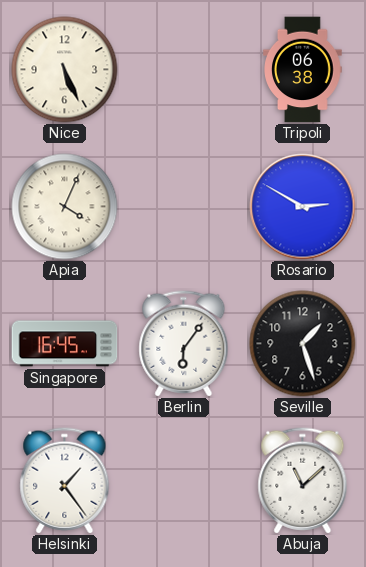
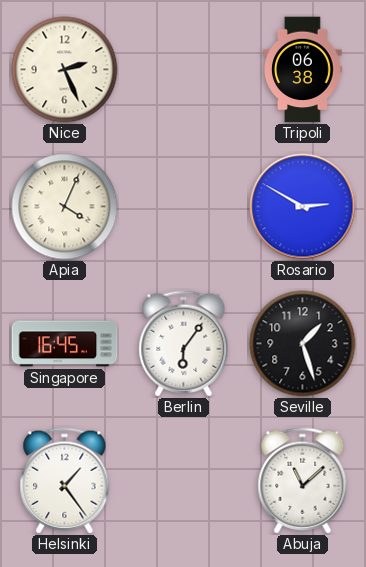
Nice: 5:26 -> 2:26 (65, 70)
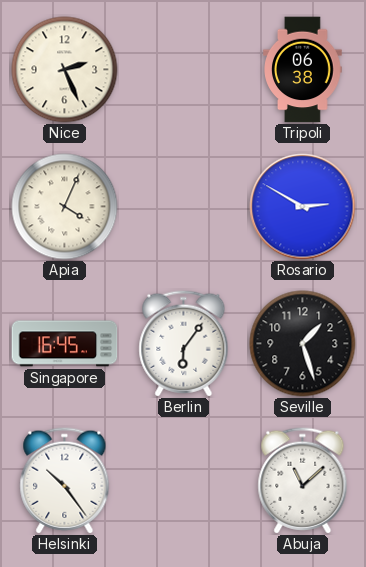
Helsinki: 1:24 -> 10:24 (65, 481)
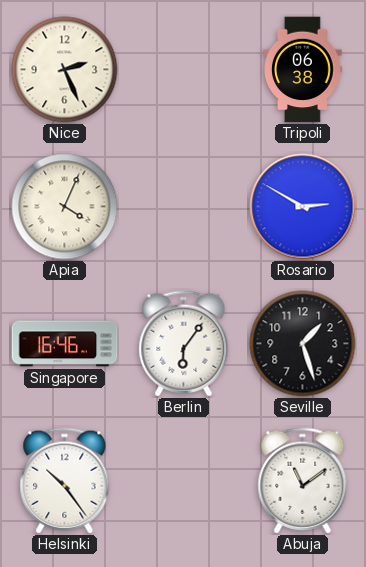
Singapore: 16:45 -> 16:46 (65, 344)
Abuja: 11:08 -> 11:09 (303, 481)
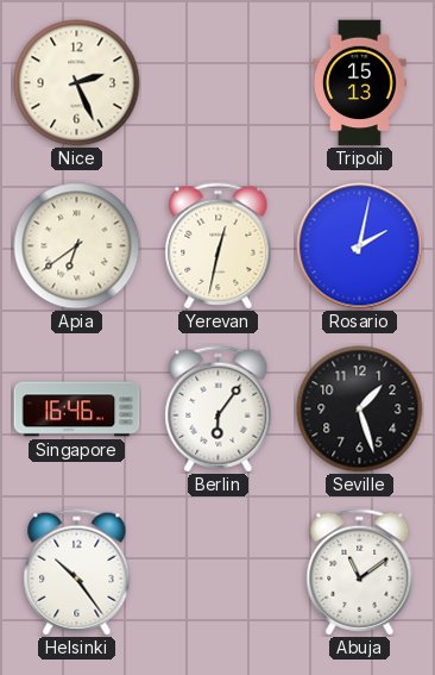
Tripoli: 06:38 -> 15:13 (360, 83)
Apia: 4:04 -> 6:39 (77, 246)
Yerevan: none -> 12:32 (219, 246)
Rosario: 2:50 -> 2:02 (360, 246)
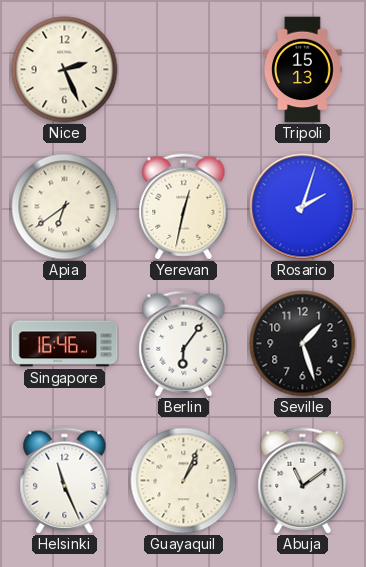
Rosario: 2:02 -> 2:03 (303, 207)
Helsinki: 10:24 -> 11:26 (65, 481)
Guayaquil: none -> 1:04 (184, 481)
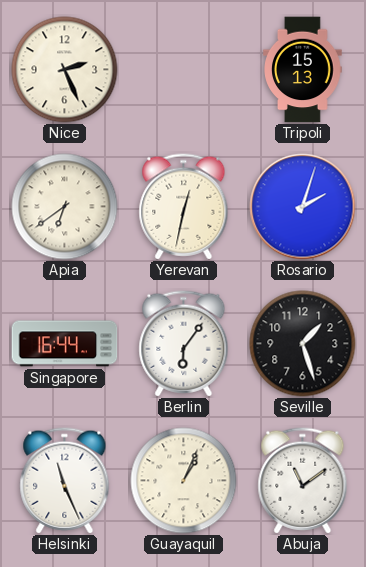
Singapore: 16:46 -> 16:44 (65, 344)
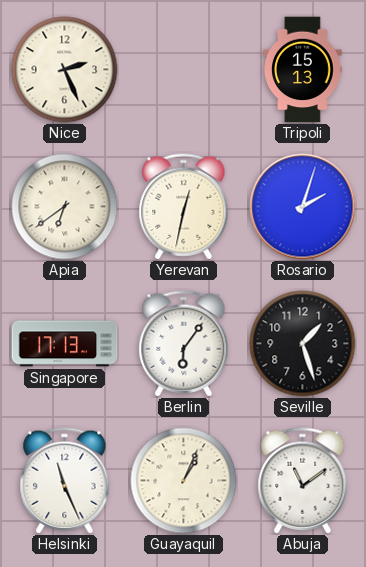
Singapore: 16:44 -> 17:13 (65, 344)
